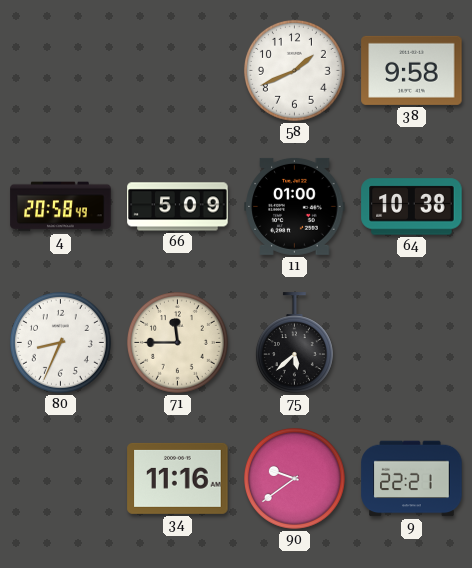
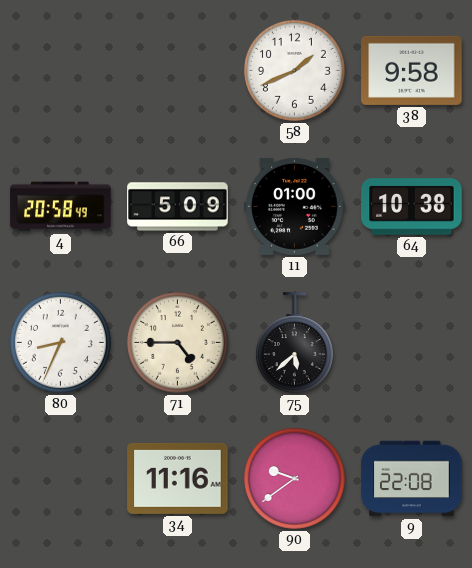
71: 11:45 -> 4:45 (177, 342)
9: 22:21 -> 22:08 (412, 479)
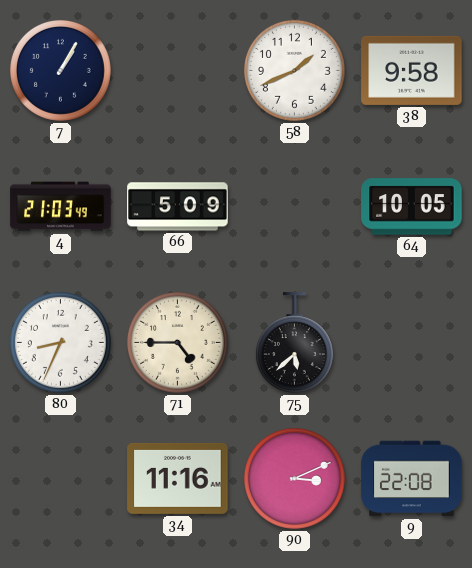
7: none -> 1:05 (60, 70)
4: 20:58 -> 21:03 (61, 207)
11: 01:00 -> none (295, 206)
64: 10:38 -> 10:05 (412, 207)
90: 9:39 -> 3:11 (294, 478)
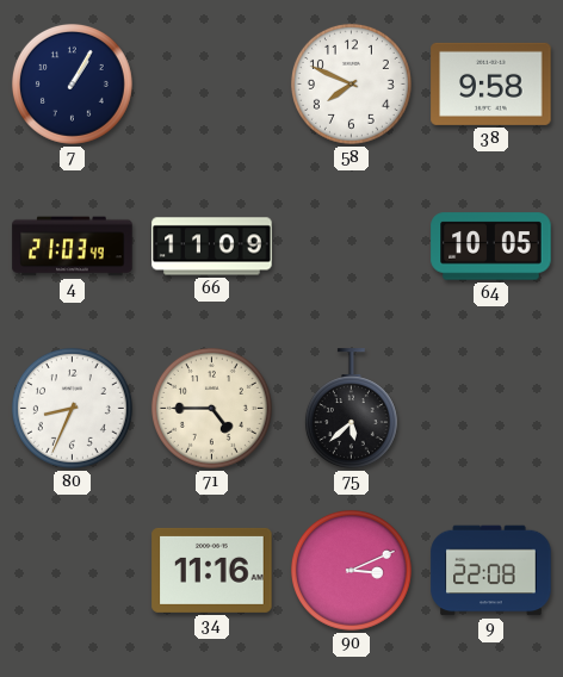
58: 1:41 -> 7:49 (351, 83)
66: 5:09 -> 11:09 (212, 247)
